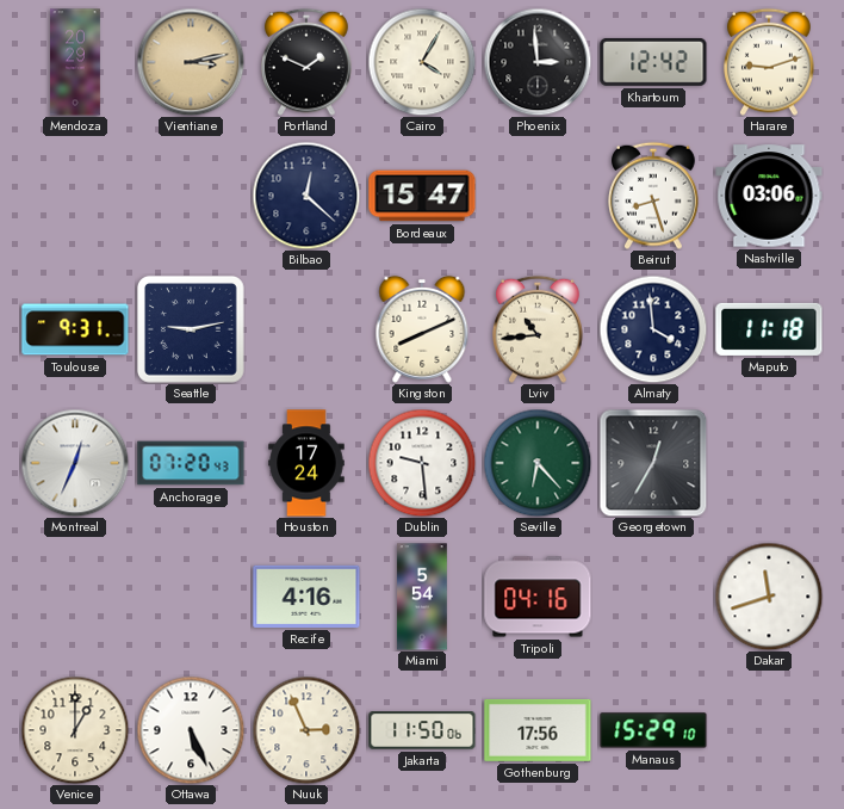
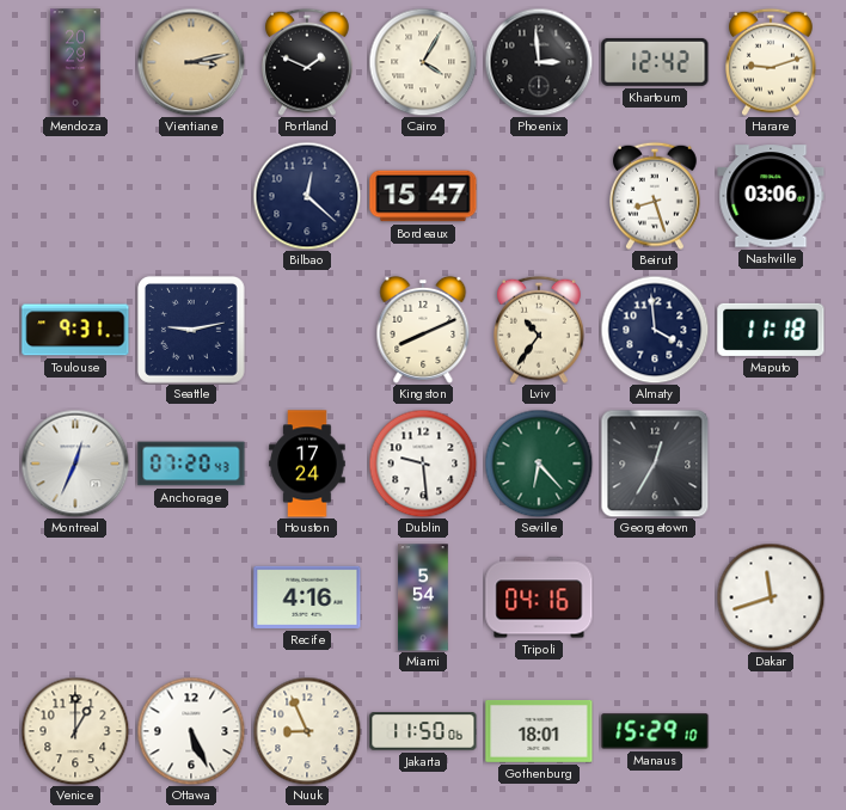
Lviv: 10:44 -> 10:36 (540, 330)
Nuuk: 2:56 -> 8:56 (307, 731)
Gothenburg: 17:56 -> 18:01 (539, 731)
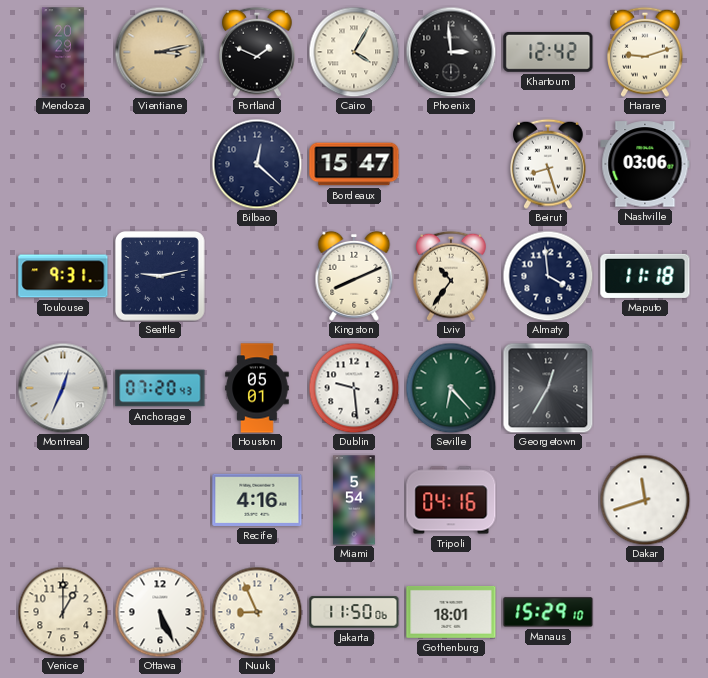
Houston: 17:24 -> 05:01 (257, 388)
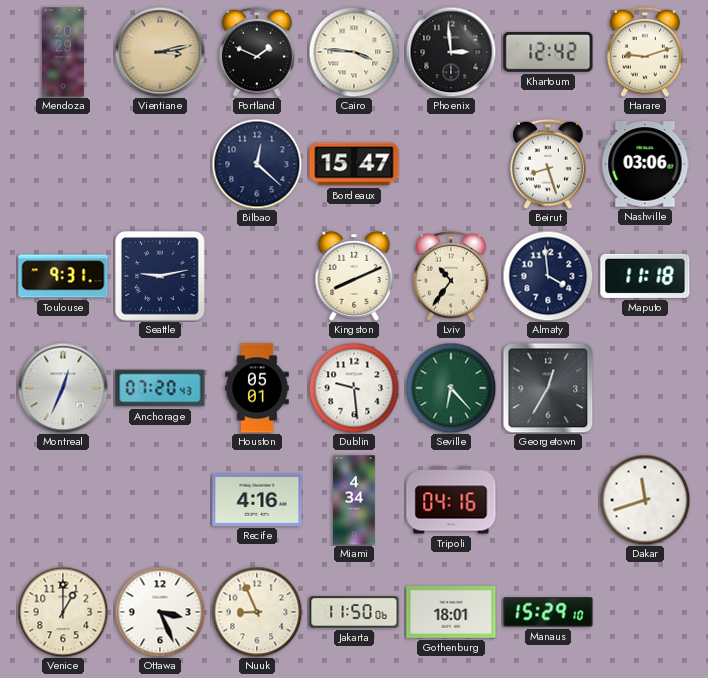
Cairo: 4:05 -> 3:46 (354, 52)
Miami: 5:54 -> 4:34 (354, 500)
Ottawa: 5:26 -> 3:26 (160, 612)
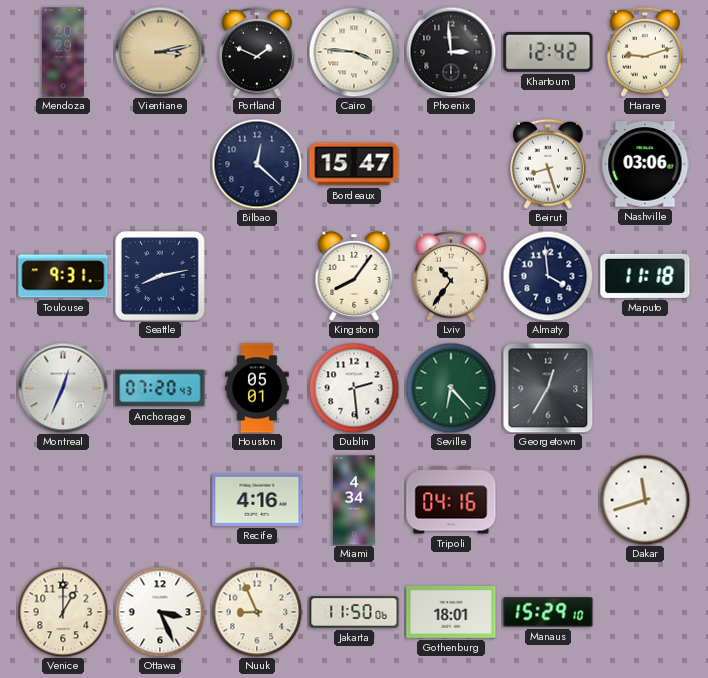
Seattle: 9:13 -> 8:13 (160, 276)
Kingston: 8:11 -> 8:06 (354, 276)
Dublin: 9:29 -> 2:29 (354, 388)
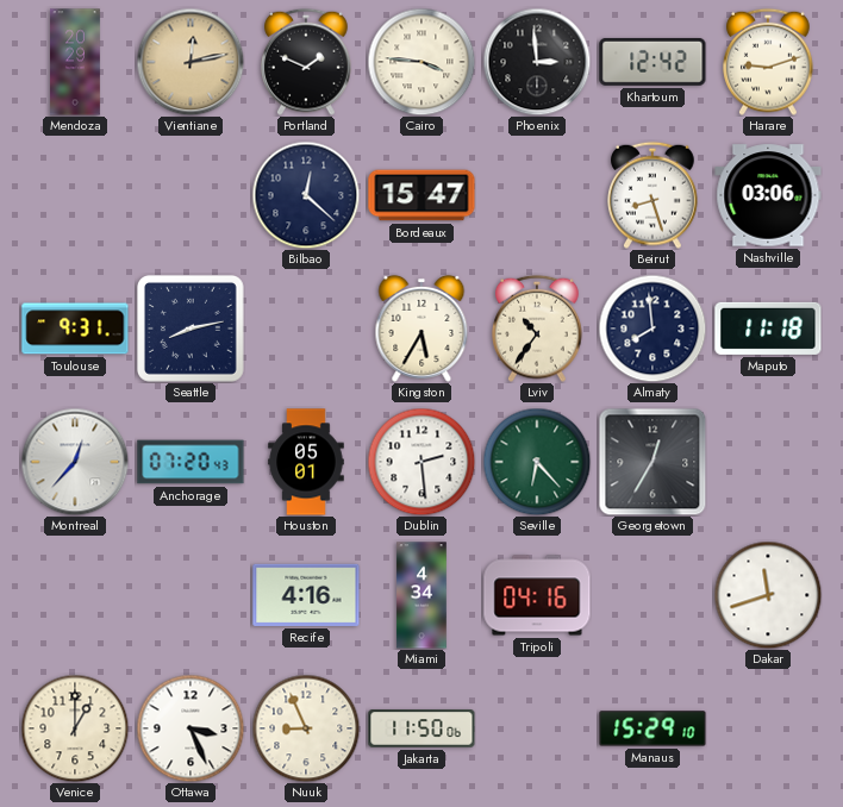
Vientiane: 3:13 -> 12:13 (191, 62)
Kingston: 8:06 -> 5:35 (421, 329)
Almaty: 3:59 -> 7:59 (652, 329)
Montreal: 12:34 -> 12:37 (75, 462)
Gothenburg: 18:01 -> none (451, 612)
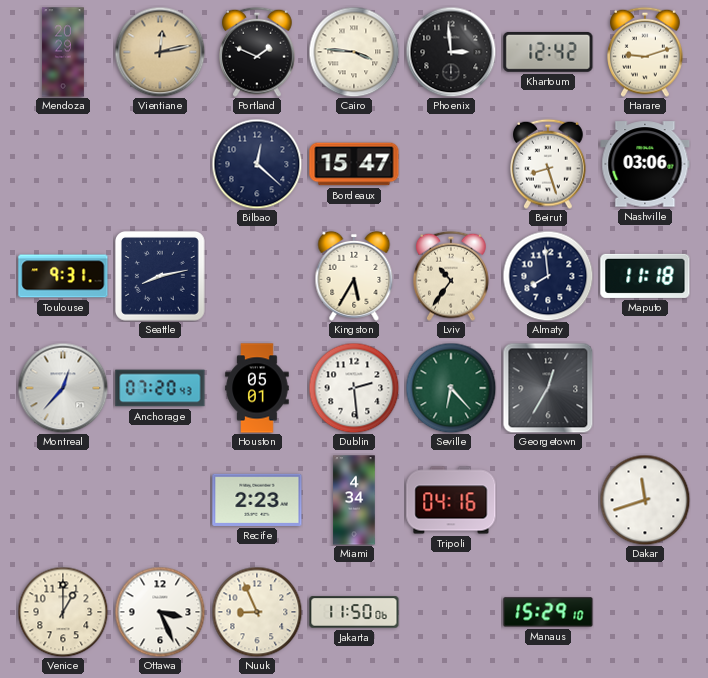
Recife: 4:16 -> 2:23 (257, 500)
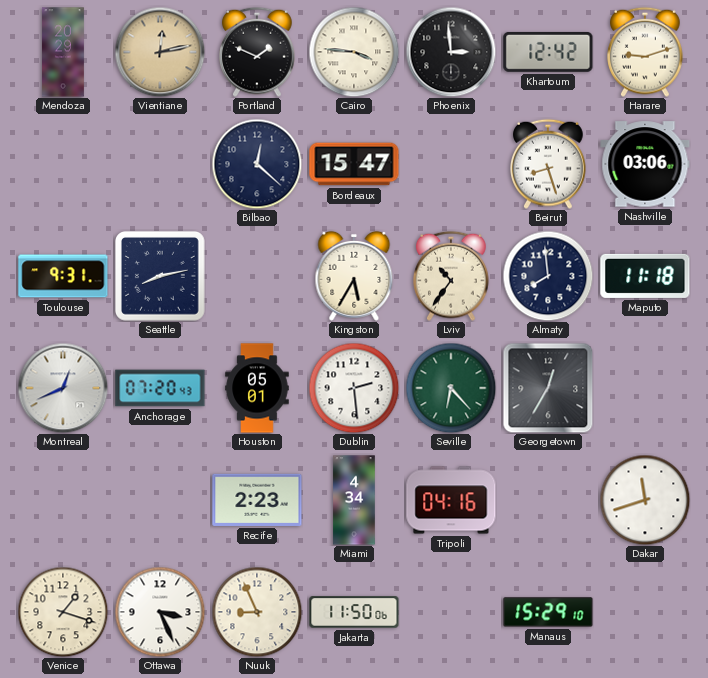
Montreal: 12:37 -> 12:41 (63, 388)
Venice: 1:00 -> 1:18 (63, 612)
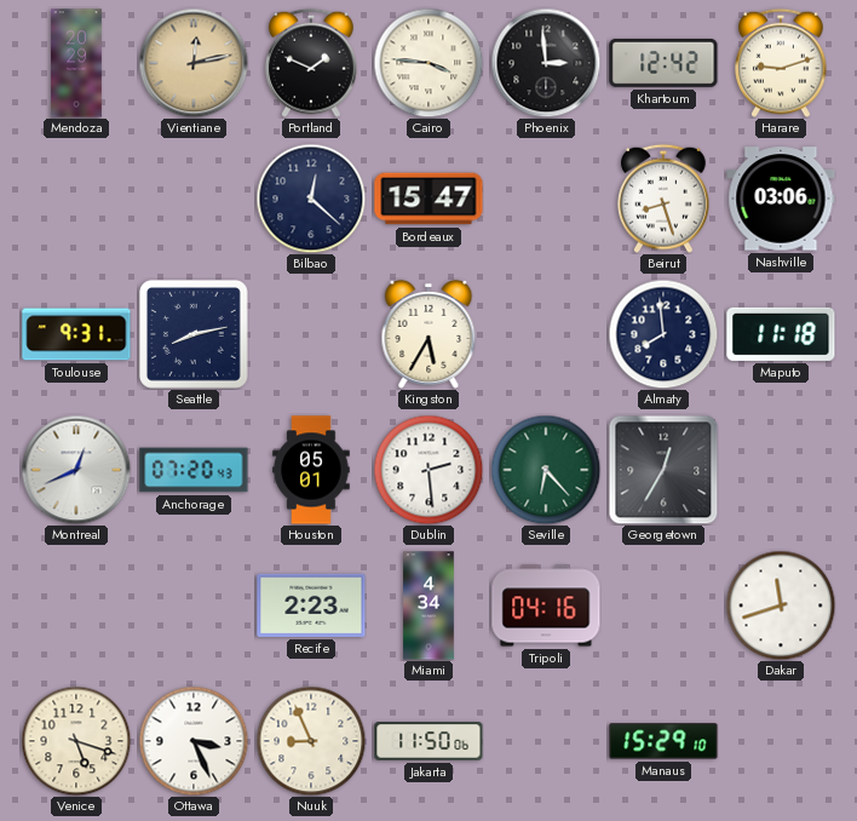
Lviv: 10:36 -> none (452, 276)
Venice: 1:18 -> 5:18 (76, 741)
